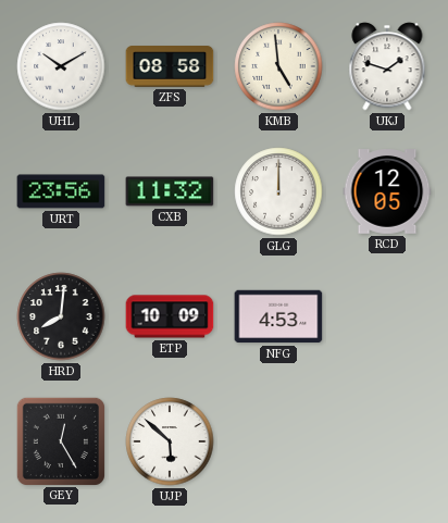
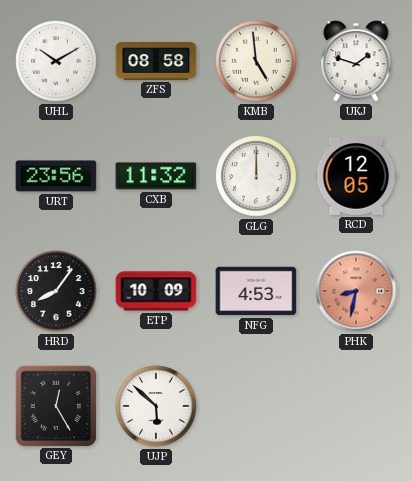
HRD: 8:01 -> 8:06 (56, 291)
PHK: none -> 8:32 (356, 291)
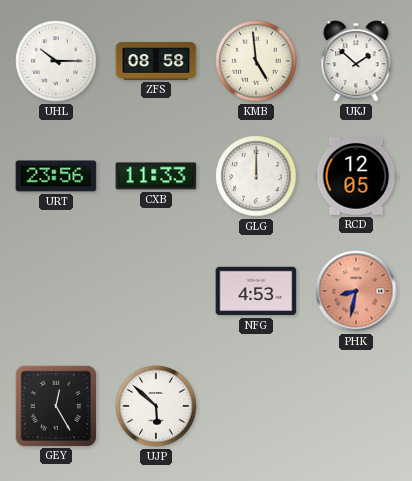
UHL: 10:10 -> 10:15 (56, 61)
UKJ: 1:48 -> 1:52 (356, 61)
CXB: 11:32 -> 11:33 (156, 176)
HRD: 8:06 -> none (56, 291)
ETP: 10:09 -> none (156, 291)
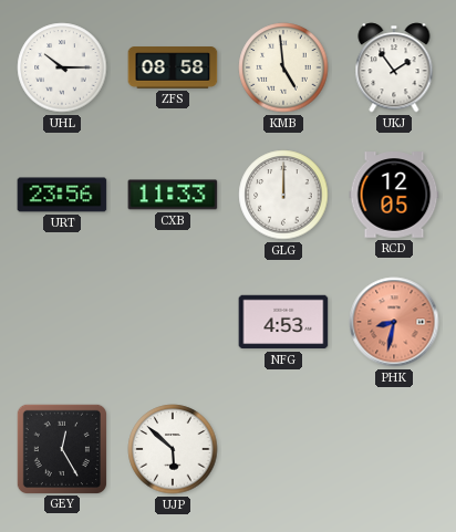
UKJ: 1:52 -> 1:54 (394, 67)
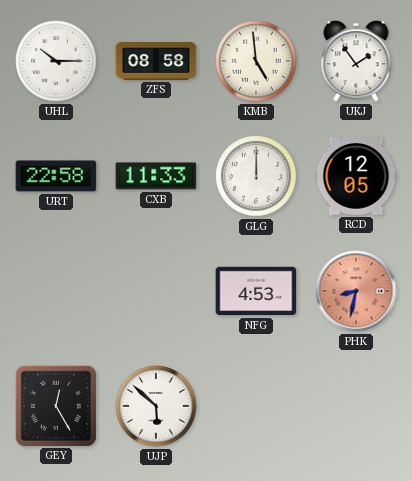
URT: 23:56 -> 22:58 (56, 176)
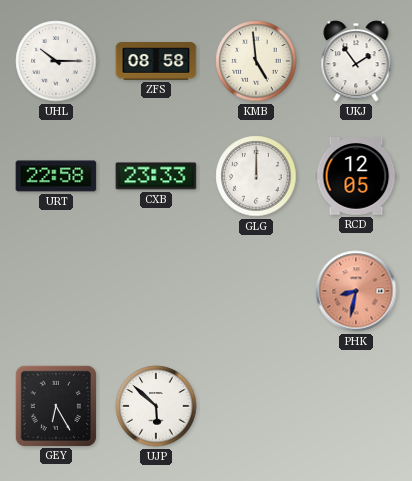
CXB: 11:33 -> 23:33 (156, 176)
NFG: 4:53 -> none (256, 291)
GEY: 12:25 -> 6:25 (55, 405)
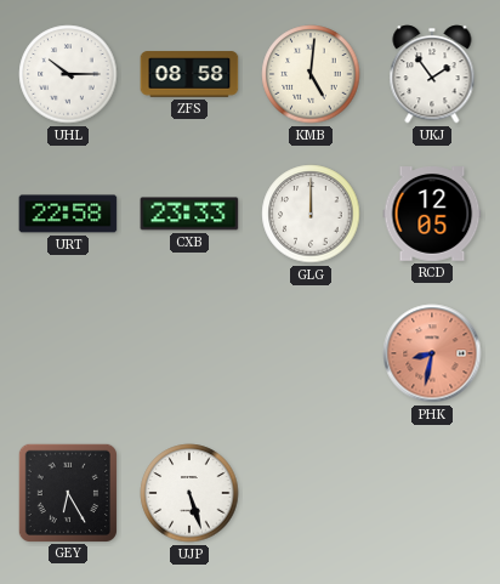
KMB: 4:59 -> 5:01 (311, 74)
UJP: 5:52 -> 5:27 (189, 493)
